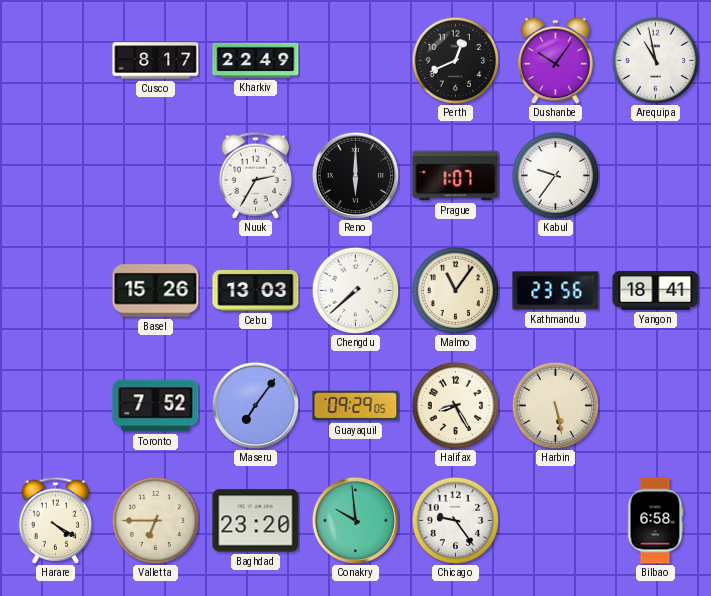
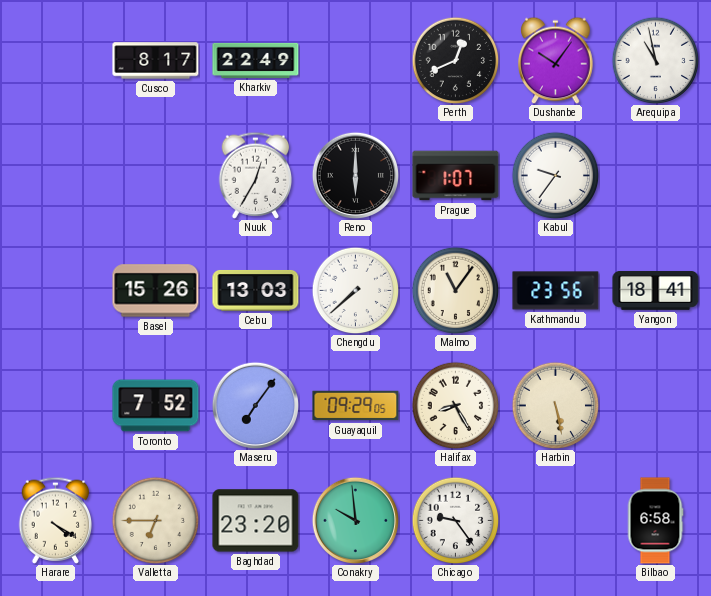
Nuuk: 2:35 -> 12:35 (256, 175)
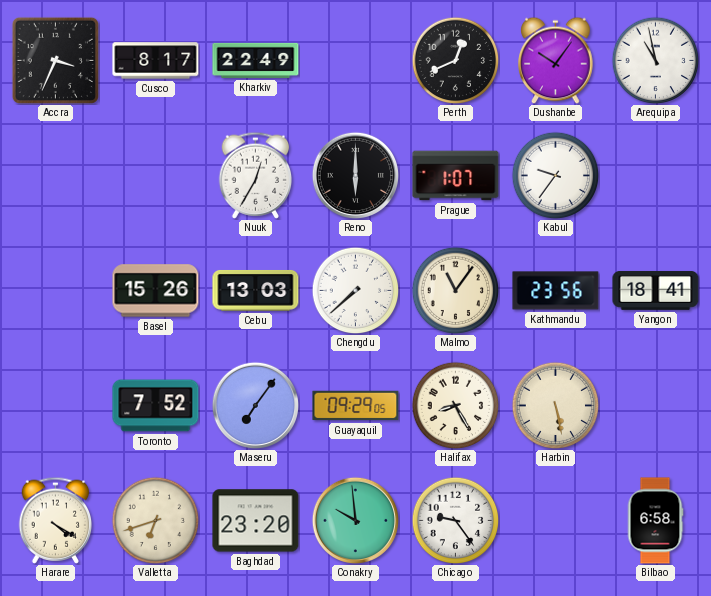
Accra: none -> 3:34 (55, 60)
Valletta: 6:45 -> 6:42 (155, 520)
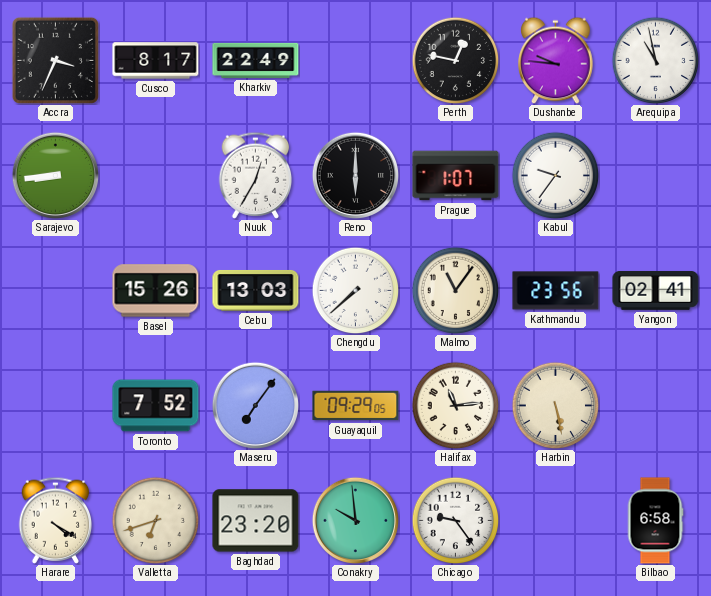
Perth: 12:41 -> 12:47 (455, 60)
Dushanbe: 10:06 -> 9:46 (556, 60)
Sarajevo: none -> 8:44 (55, 175)
Yangon: 18:41 -> 02:41 (656, 290)
Halifax: 8:25 -> 11:14 (455, 405)
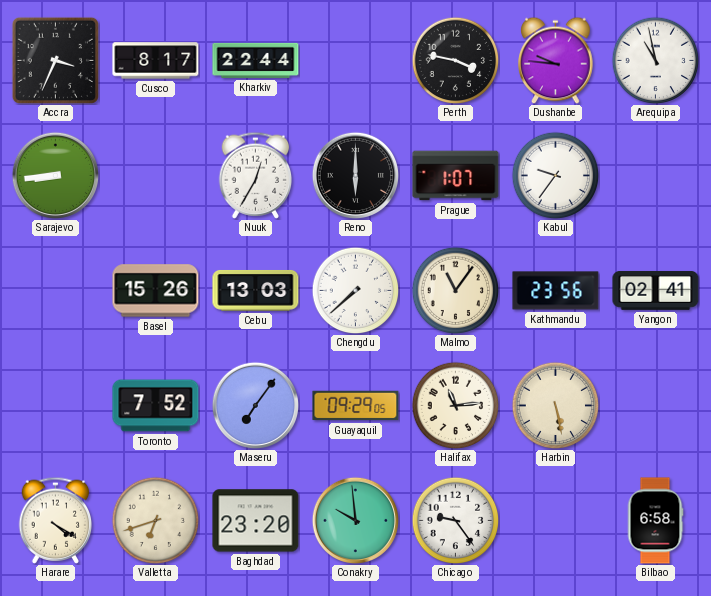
Kharkiv: 22:49 -> 22:44 (256, 60)
Perth: 12:47 -> 3:47 (455, 60)
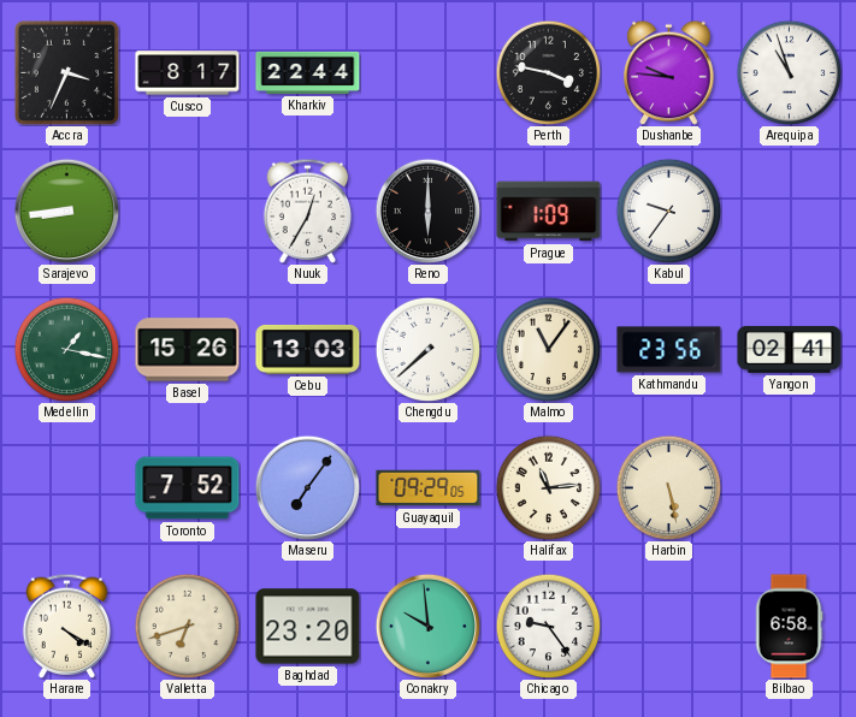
Arequipa: 10:58 -> 10:57 (789, 72)
Prague: 1:07 -> 1:09 (549, 212)
Medellin: none -> 1:17 (66, 349)
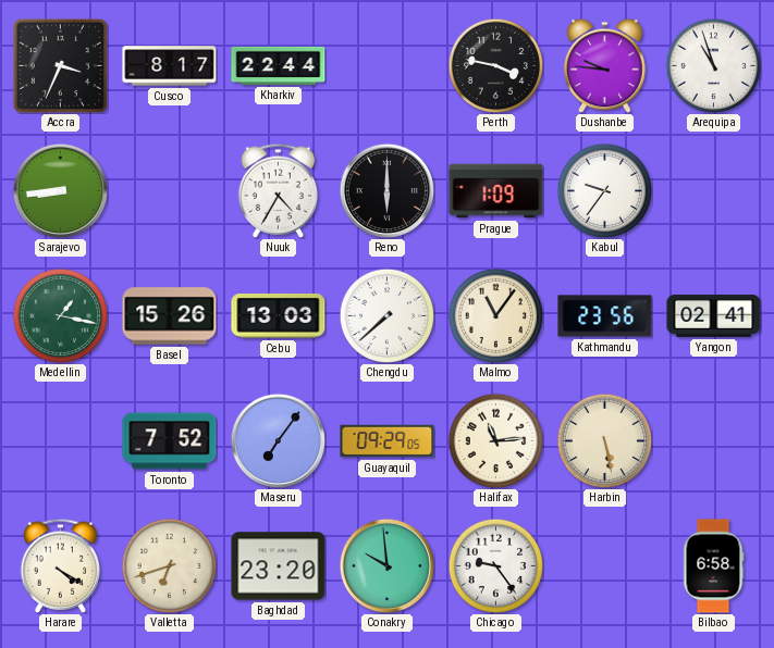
Nuuk: 12:35 -> 4:35 (279, 190)
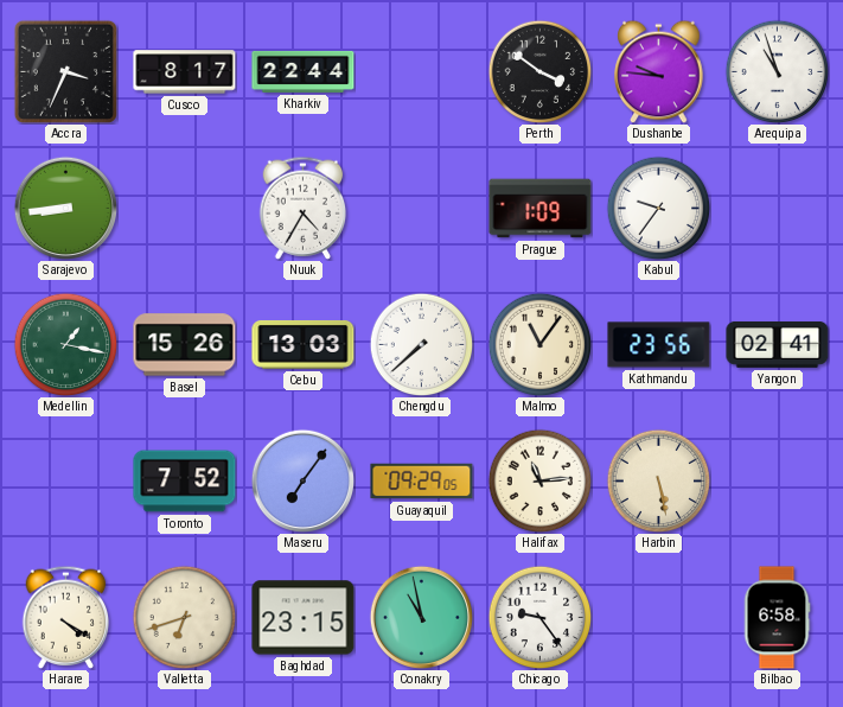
Perth: 3:47 -> 3:51 (539, 71)
Reno: 6:00 -> none (386, 190)
Baghdad: 23:20 -> 23:15 (304, 618)
Conakry: 9:59 -> 10:58 (421, 617)
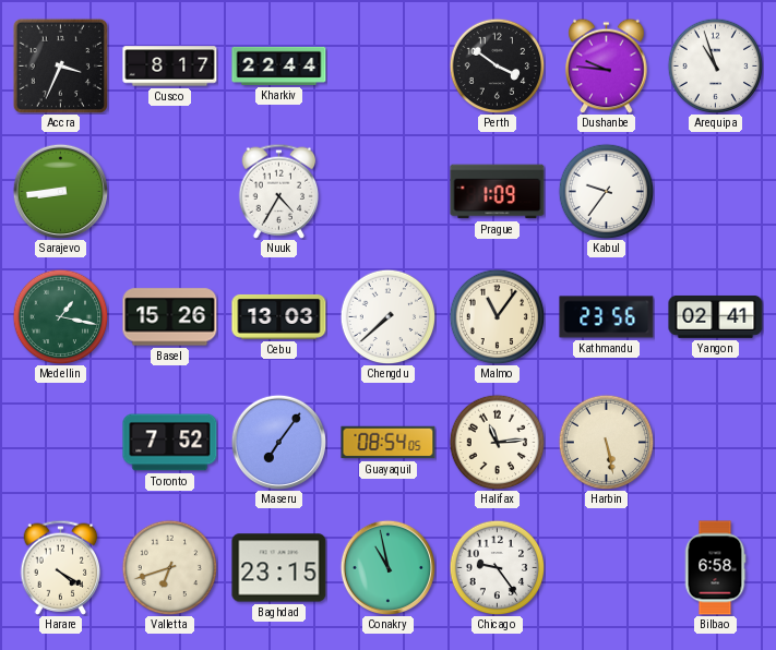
Guayaquil: 09:29 -> 08:54 (389, 443)
